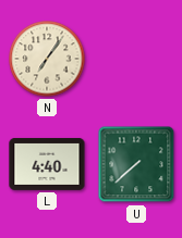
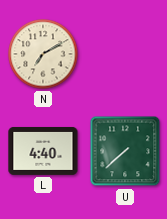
N: 7:06 -> 7:10 (43, 54)
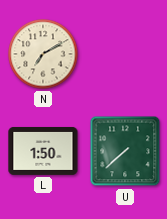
L: 4:40 -> 1:50 (43, 151)
